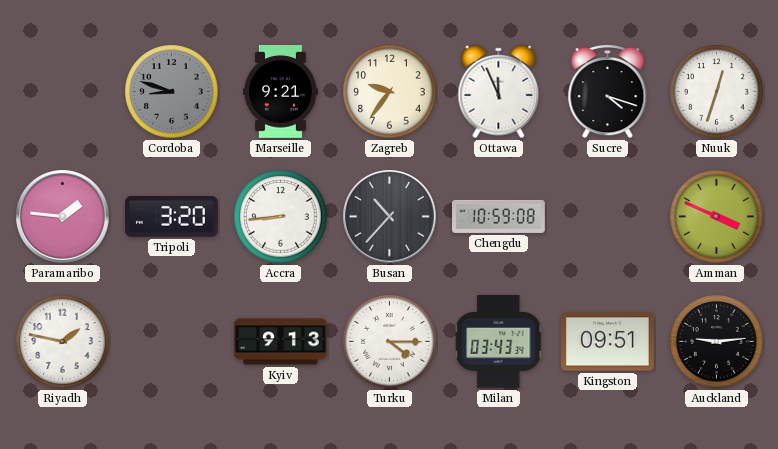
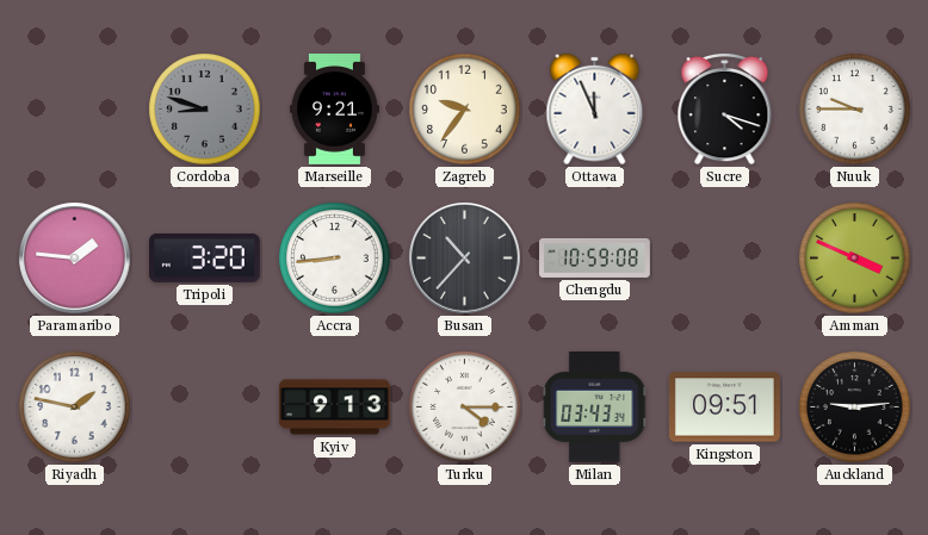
Nuuk: 12:33 -> 9:45 (855, 110)
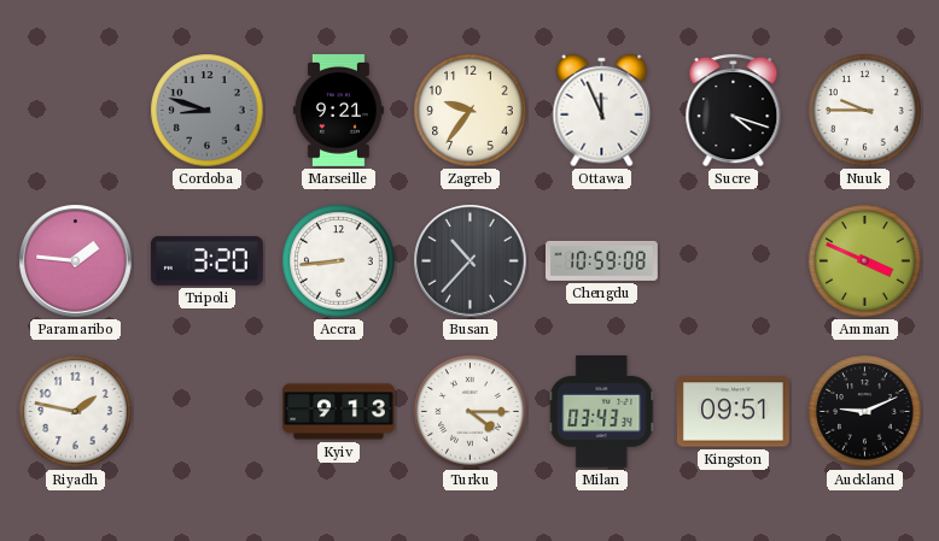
Auckland: 9:14 -> 9:11 (865, 412)
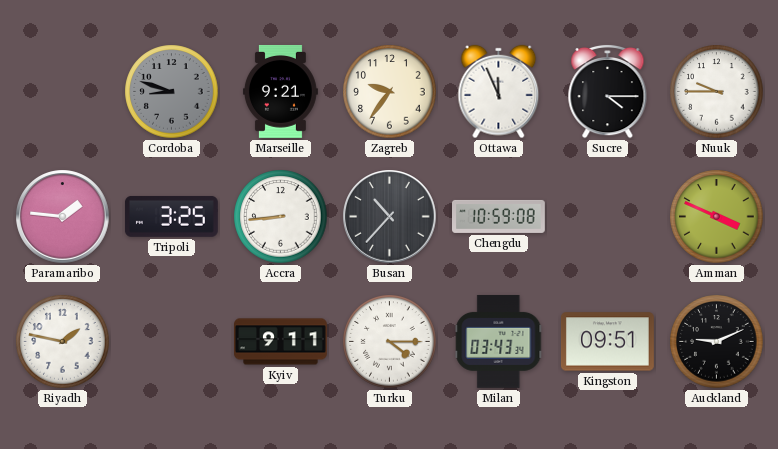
Sucre: 4:18 -> 4:15 (608, 91)
Tripoli: 3:20 -> 3:25 (171, 216)
Kyiv: 9:13 -> 9:11 (281, 342)
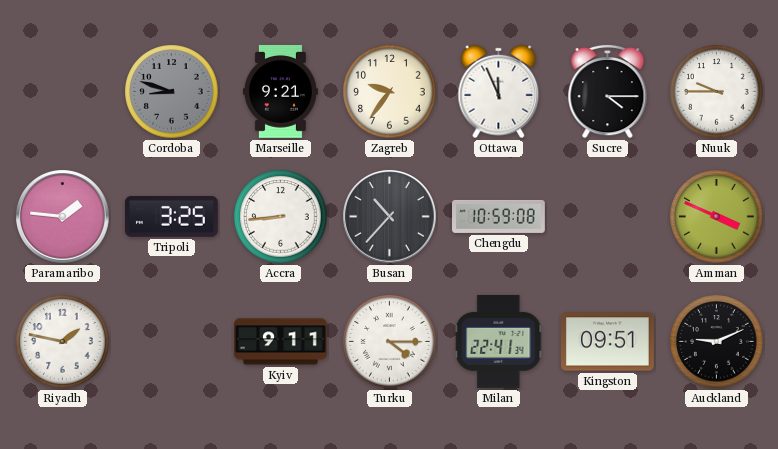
Milan: 03:43 -> 22:41 (499, 341)
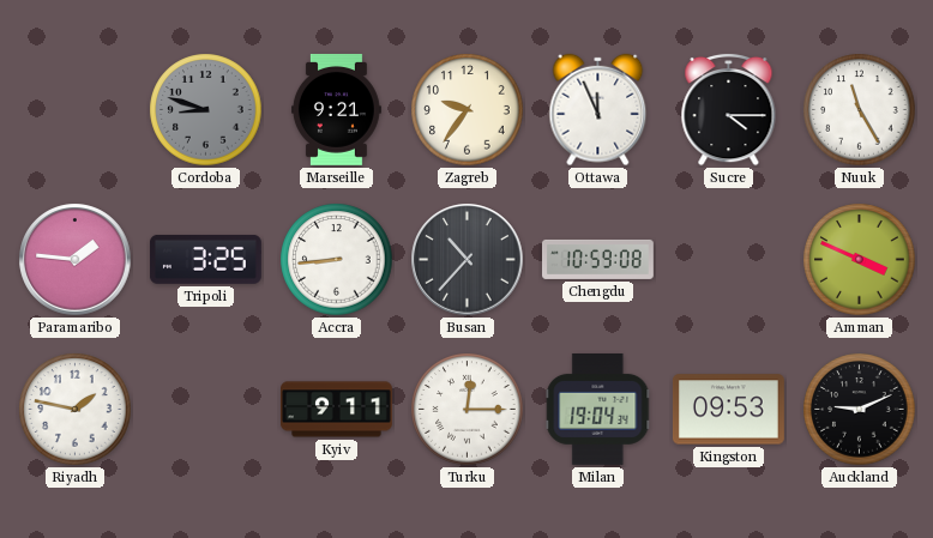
Nuuk: 9:45 -> 11:25 (860, 110)
Turku: 4:15 -> 12:15 (468, 410)
Milan: 22:41 -> 19:04 (598, 409)
Kingston: 09:51 -> 09:53 (728, 410)
